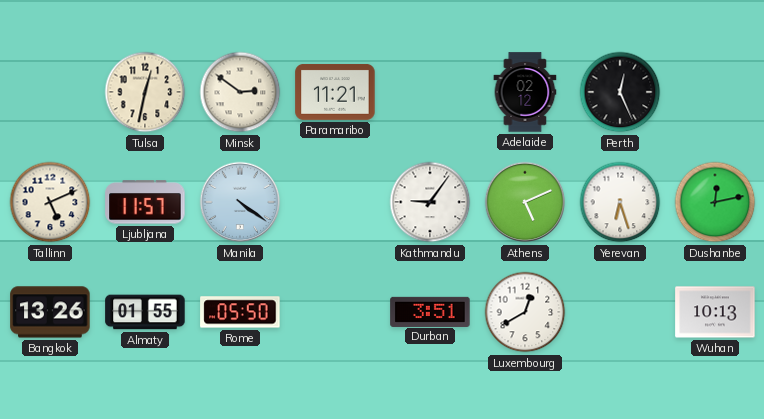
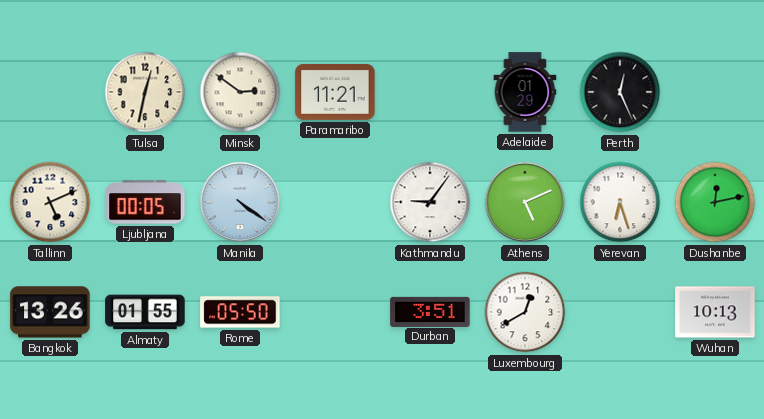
Adelaide: 02:12 -> 01:29 (525, 92)
Ljubljana: 11:57 -> 00:05 (145, 202)
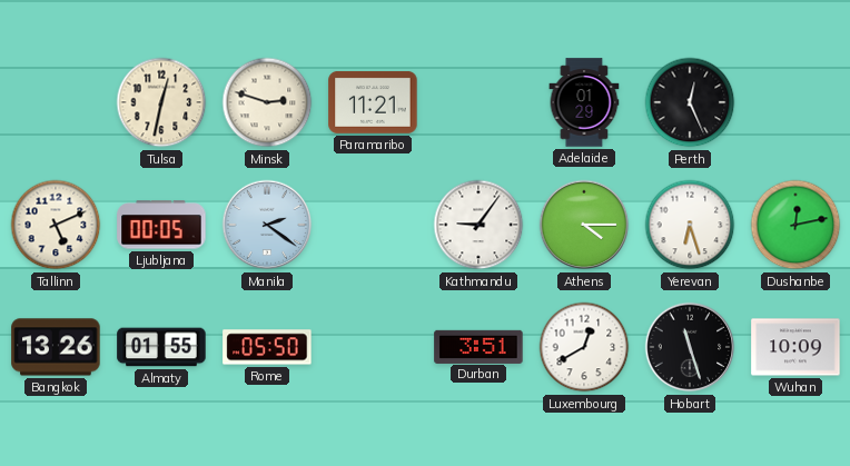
Minsk: 2:51 -> 2:48 (267, 102)
Manila: 4:21 -> 2:21 (267, 225)
Athens: 5:11 -> 4:15 (584, 225)
Hobart: none -> 11:27 (690, 347)
Wuhan: 10:13 -> 10:09 (795, 347)
